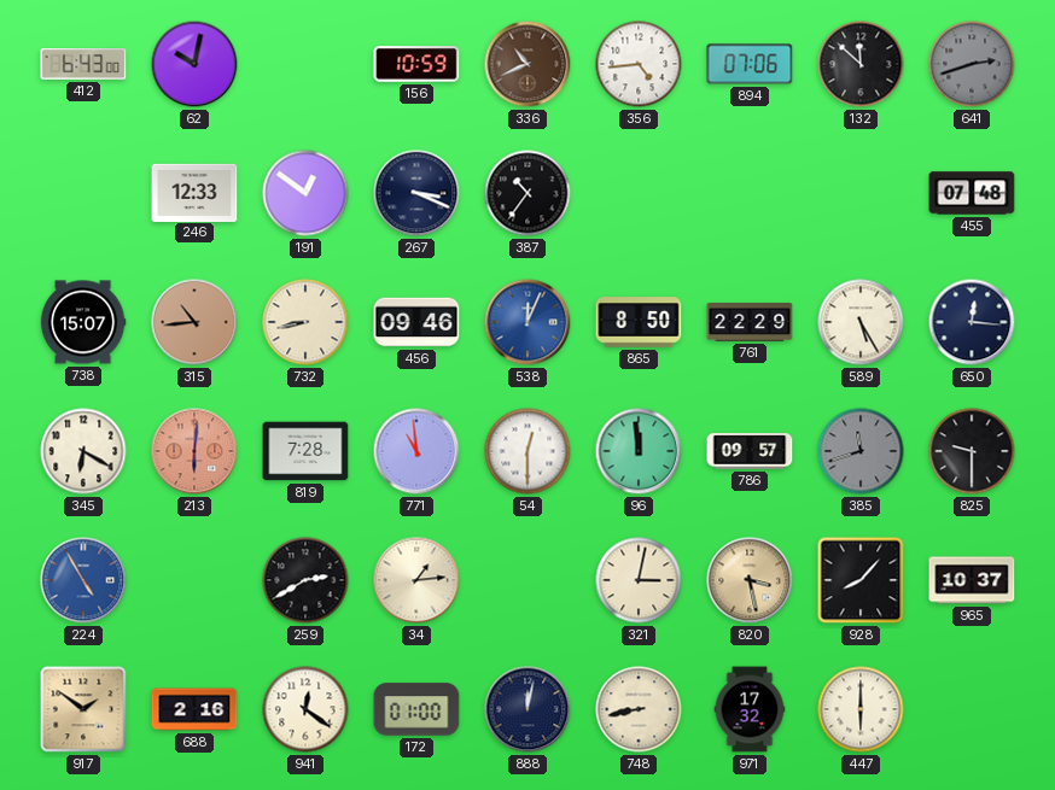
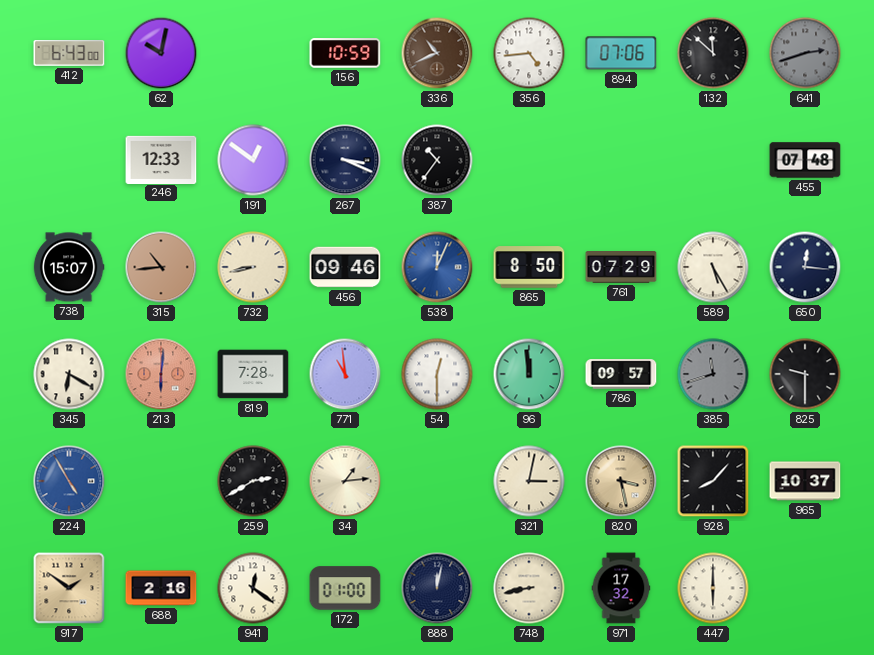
761: 22:29 -> 07:29 (621, 268)
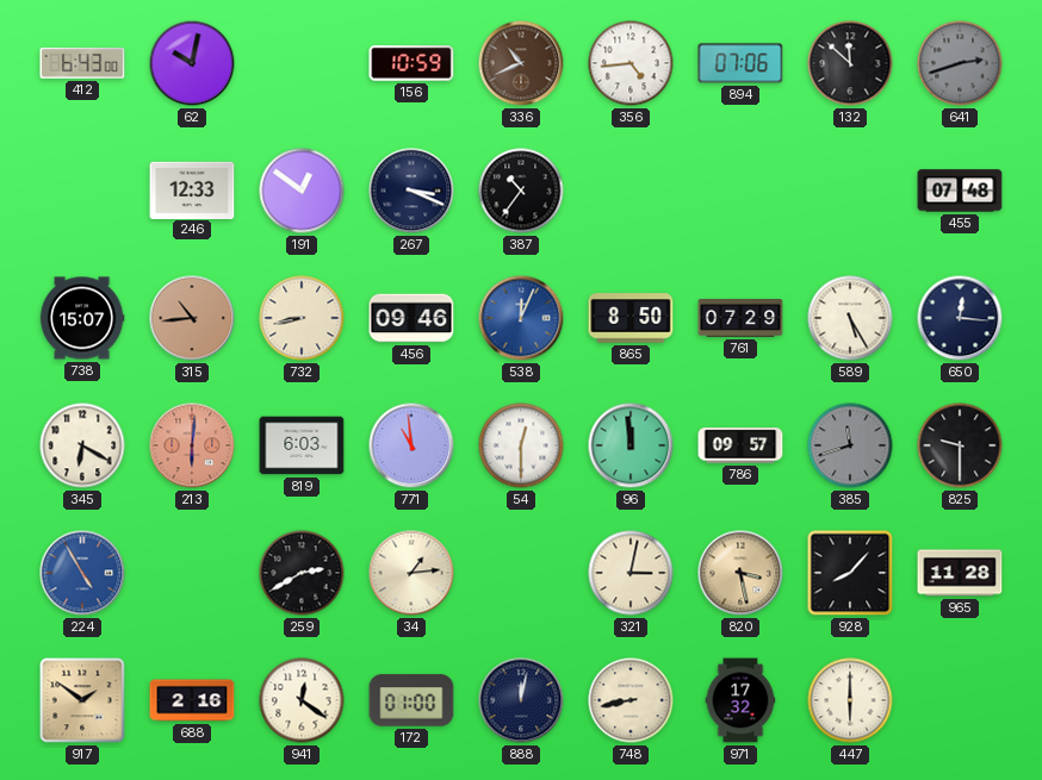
819: 7:28 -> 6:03 (302, 445)
965: 10:37 -> 11:28 (960, 573)
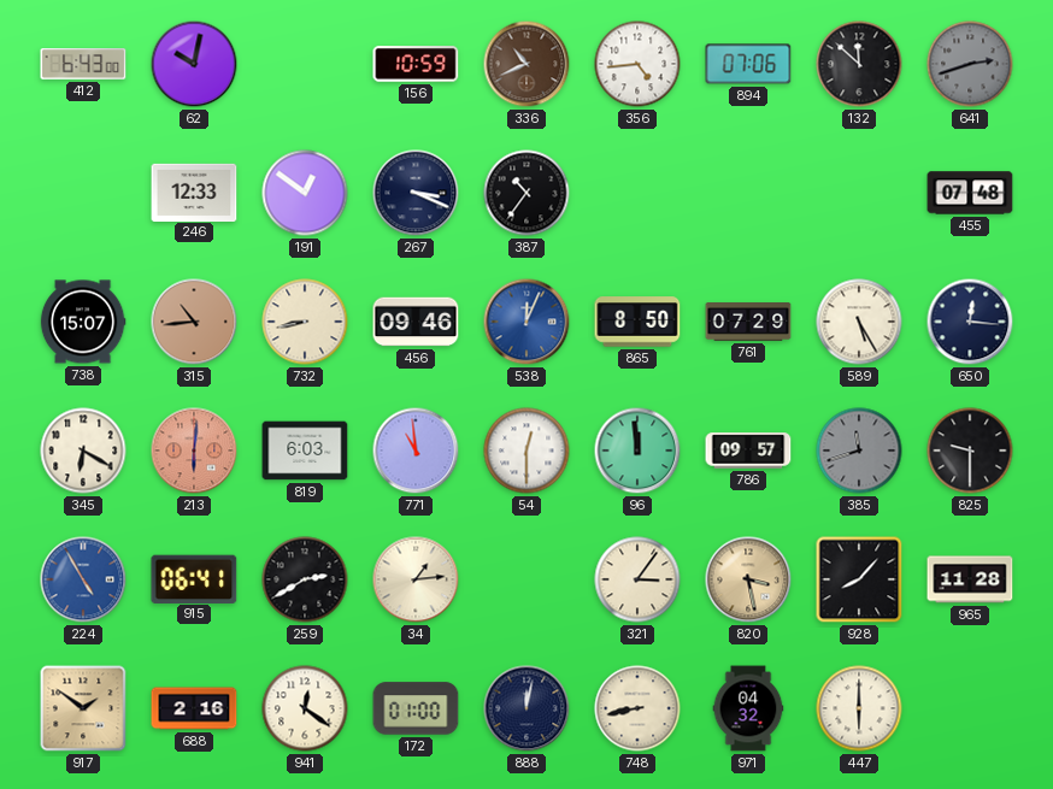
915: none -> 06:41 (194, 578)
321: 3:02 -> 3:06 (637, 579)
971: 17:32 -> 04:32 (748, 708)
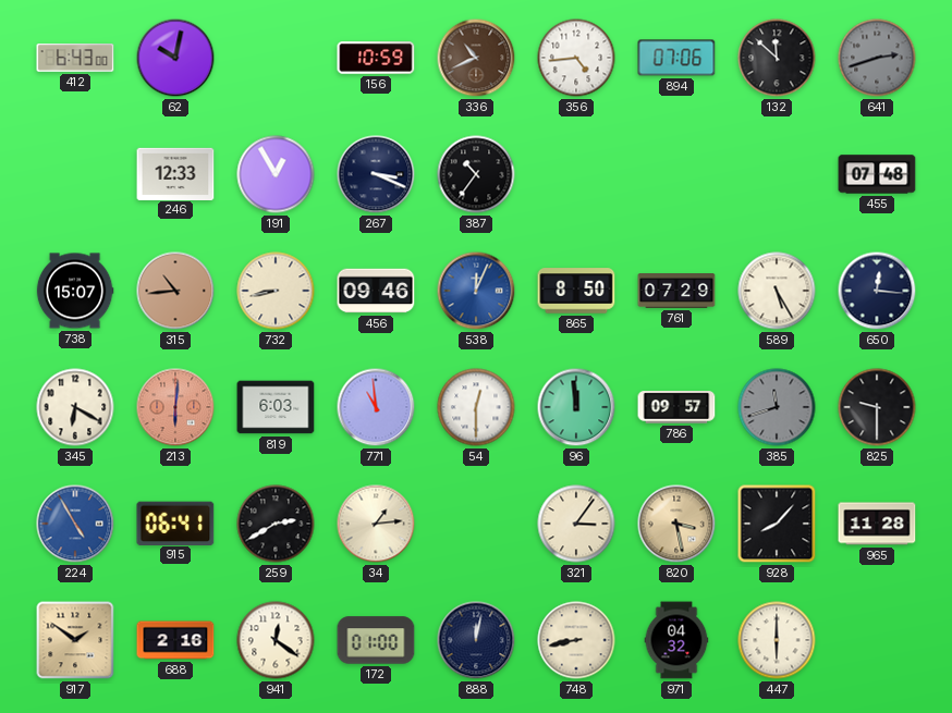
191: 12:51 -> 12:55 (276, 174)
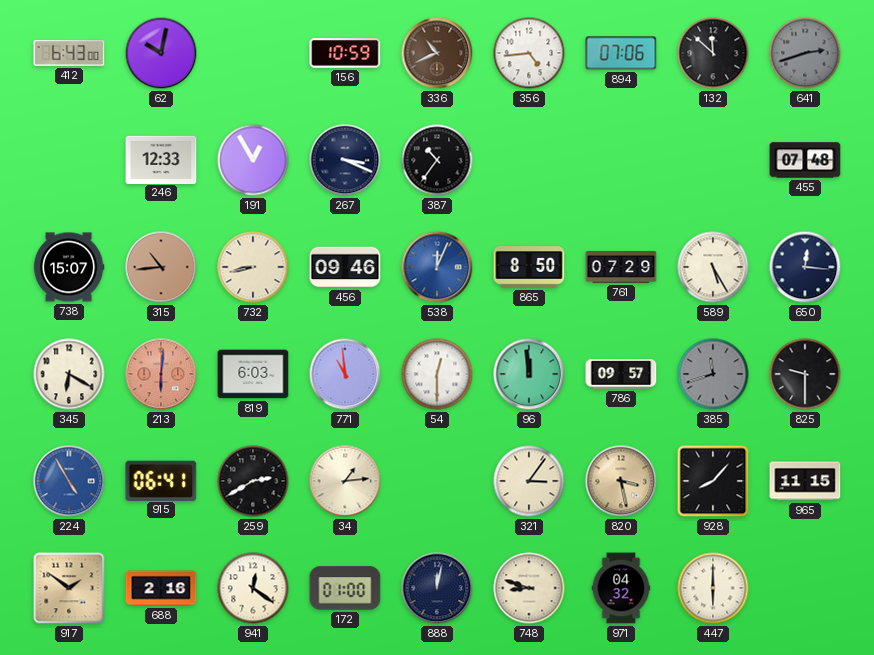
965: 11:28 -> 11:15 (805, 481)
748: 8:43 -> 8:48 (529, 588)
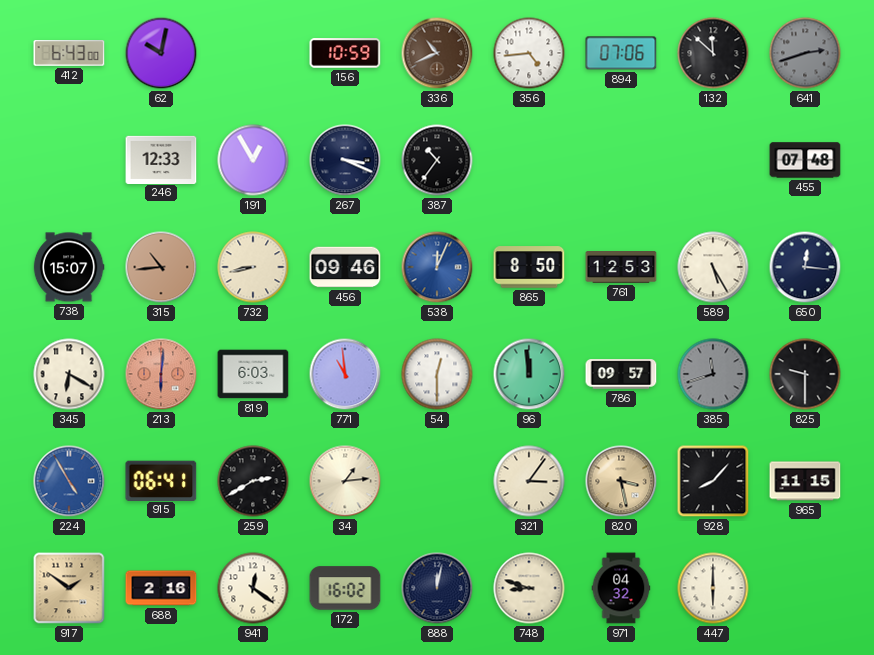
761: 07:29 -> 12:53 (621, 268)
172: 01:00 -> 16:02 (345, 588)
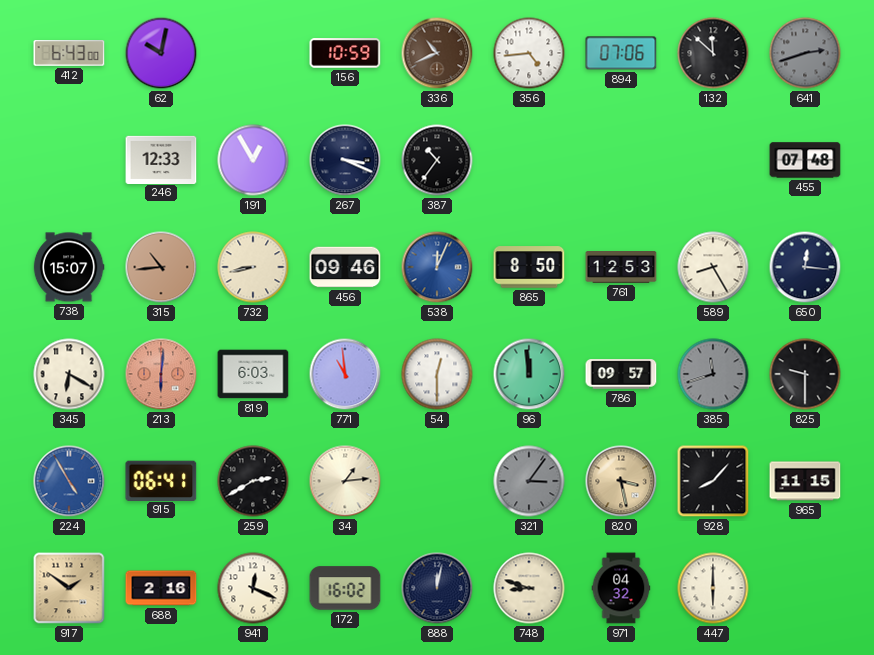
589: 5:25 -> 8:25 (713, 267)
321 dial: cream -> grey (529, 481)
941: 12:21 -> 12:19 (253, 588)
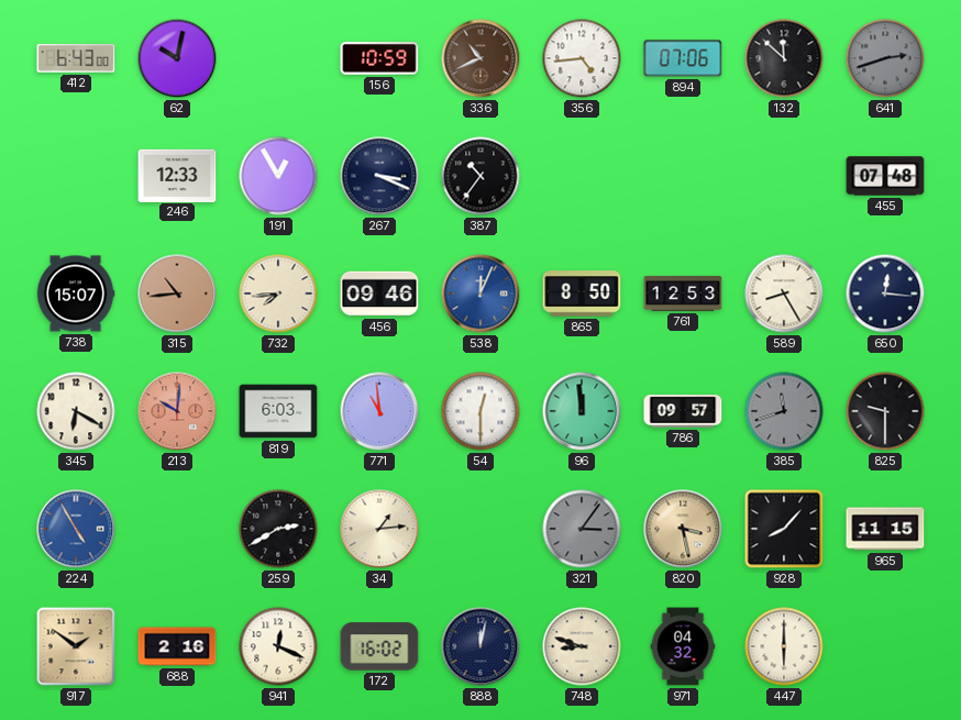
732: 8:43 -> 7:44 (278, 293)
213: 6:01 -> 10:01 (177, 411)
915: 06:41 -> none (161, 480)
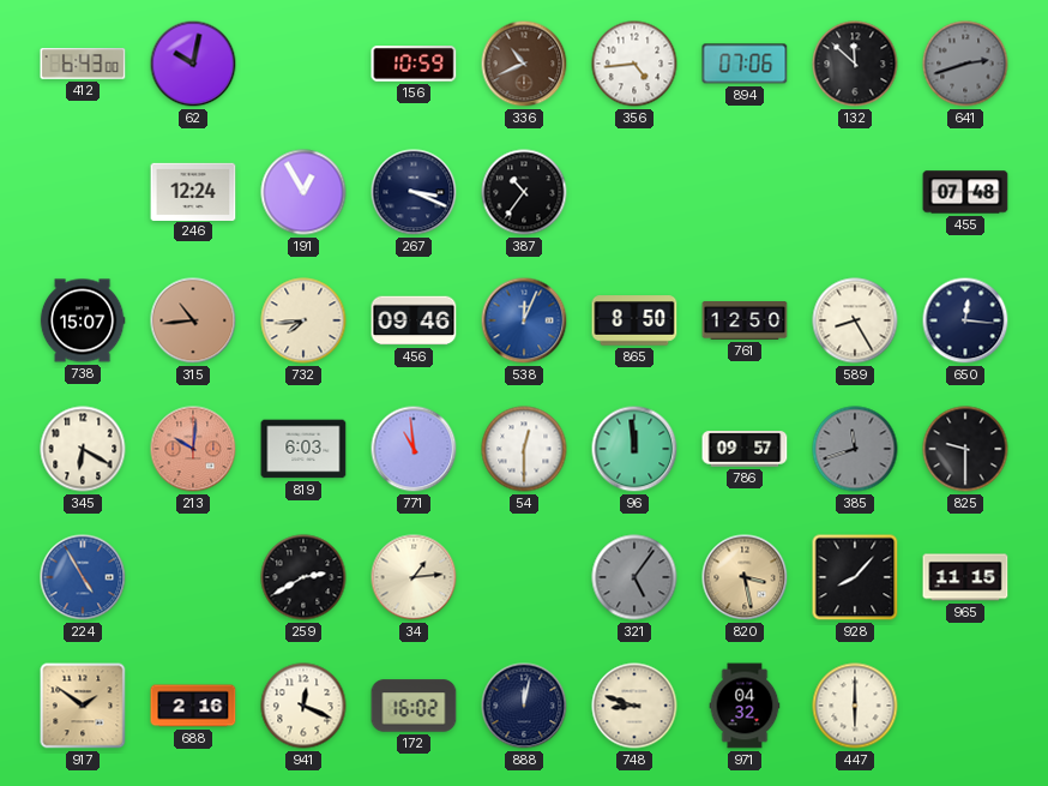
246: 12:33 -> 12:24 (193, 191)
761: 12:53 -> 12:50 (745, 322)
321: 3:06 -> 5:06 (634, 577)
